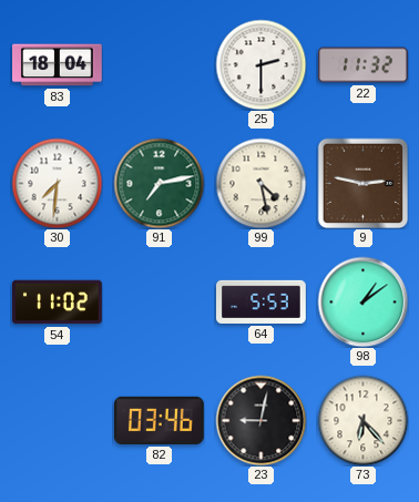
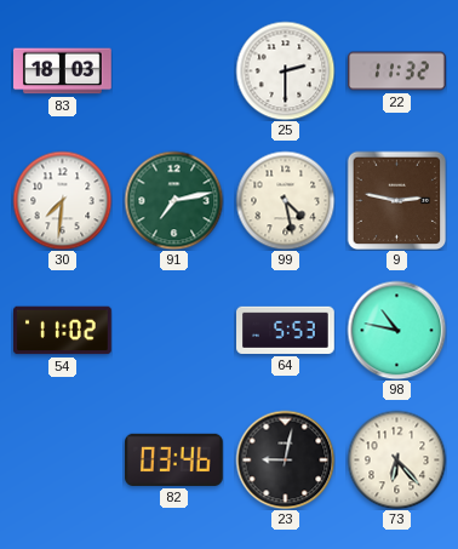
83: 18:04 -> 18:03 (63, 72)
98: 1:09 -> 10:47 (396, 330)
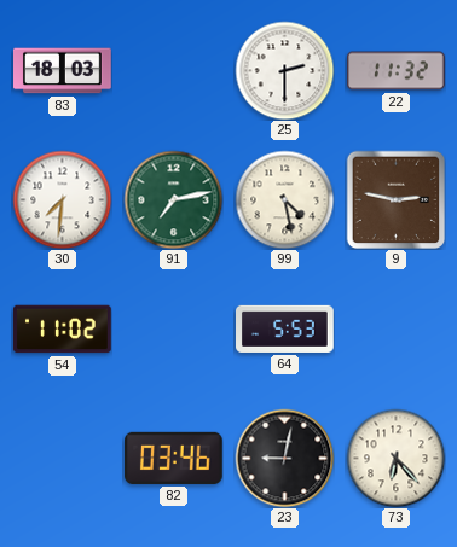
98: 10:47 -> none (396, 330)
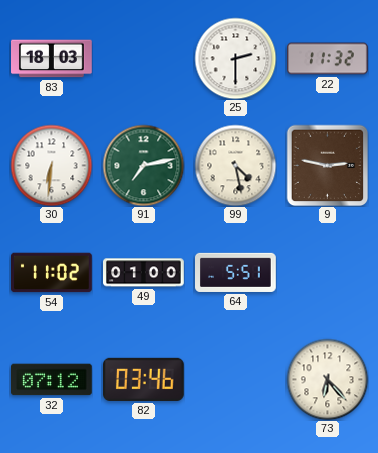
30: 7:31 -> 6:31 (51, 165)
49: none -> 01:00 (144, 273)
64: 5:53 -> 5:51 (236, 272)
32: none -> 07:12 (52, 380)
23: 9:02 -> none (284, 458)
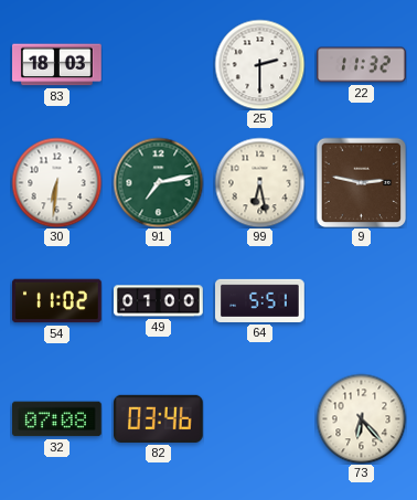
99: 4:28 -> 6:28 (259, 182)
32: 07:12 -> 07:08 (57, 419)
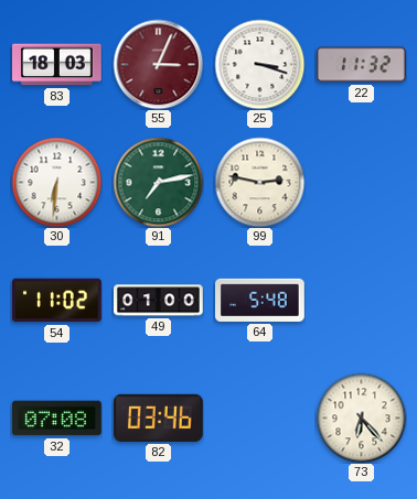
55: none -> 3:04 (158, 64)
25: 2:30 -> 3:18 (259, 64)
99: 6:28 -> 2:47 (259, 182)
9: 2:47 -> none (361, 182)
64: 5:51 -> 5:48 (260, 300)
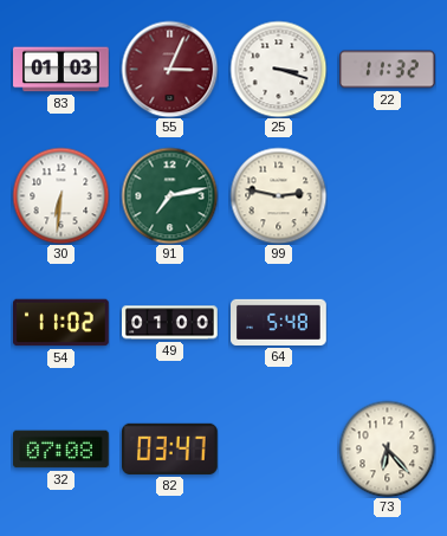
83: 18:03 -> 01:03 (61, 70)
82: 03:46 -> 03:47 (170, 448)
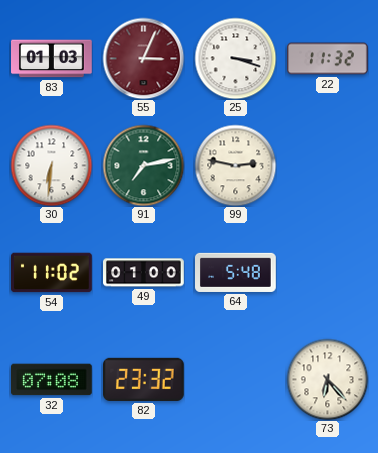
82: 03:47 -> 23:32 (144, 379)
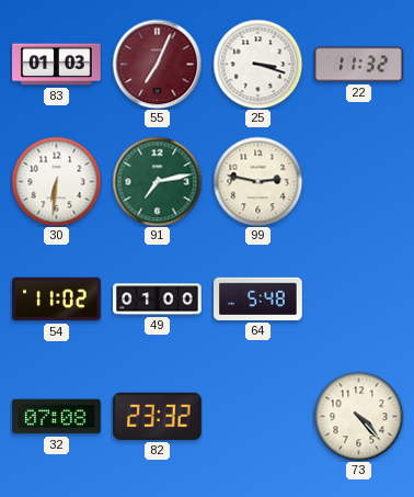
55: 3:04 -> 7:04 (157, 64)
73: 6:23 -> 4:23 (358, 416)
